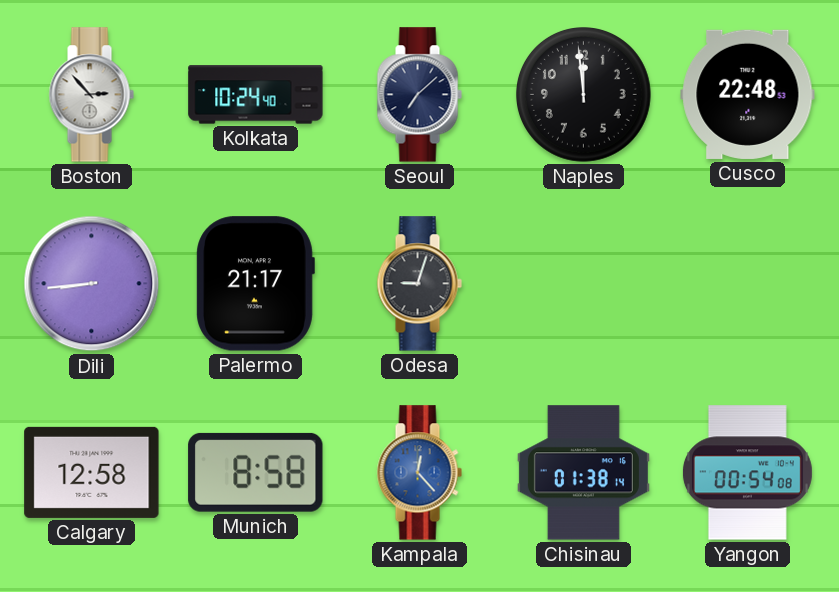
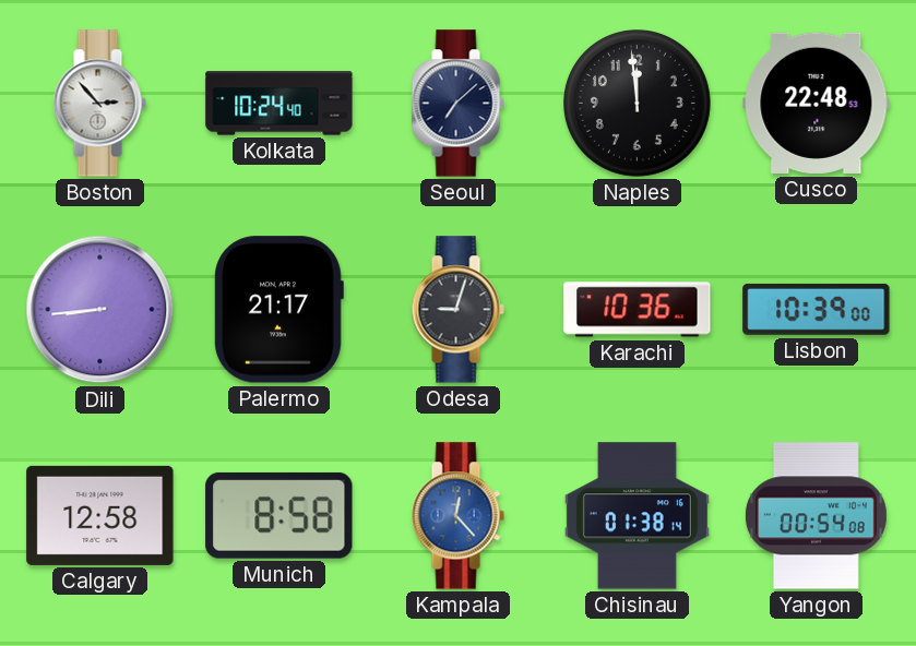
Karachi: none -> 10:36 (638, 310)
Lisbon: none -> 10:39 (817, 309)
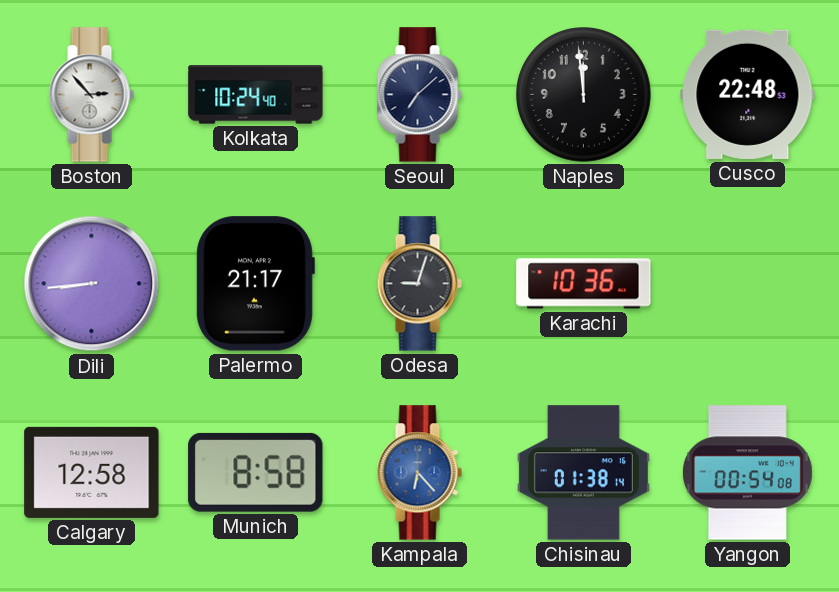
Lisbon: 10:39 -> none (817, 309)
Kampala: 12:23 -> 6:23 (419, 473)
